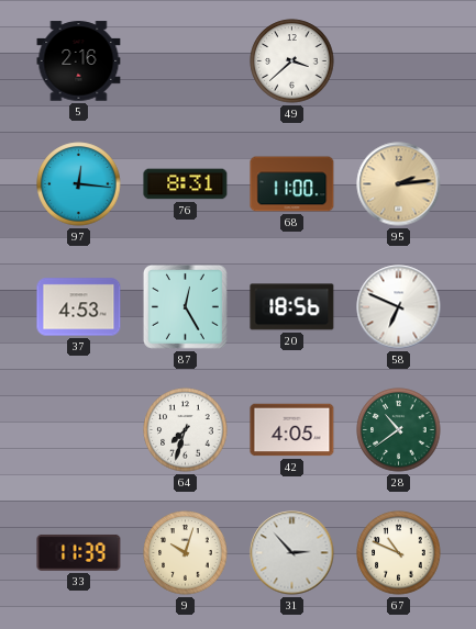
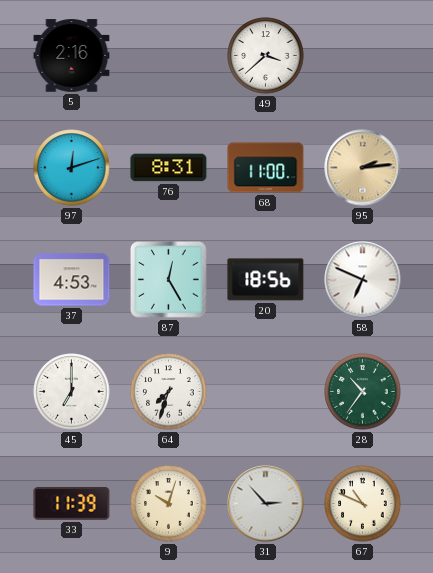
97: 12:16 -> 12:12 (72, 168)
45: none -> 7:00 (72, 392)
42: 4:05 -> none (292, 430)
28: 10:39 -> 10:36 (363, 392)
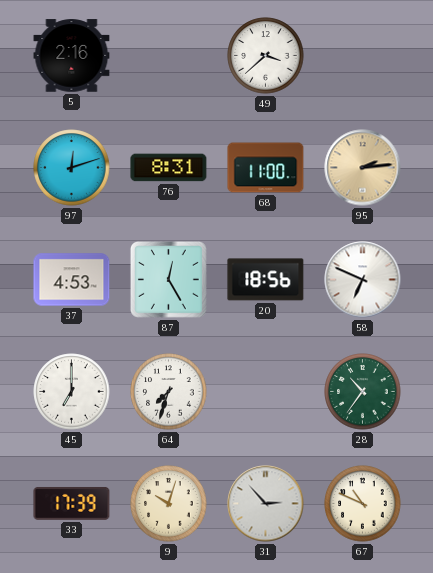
33: 11:39 -> 17:39 (72, 504)
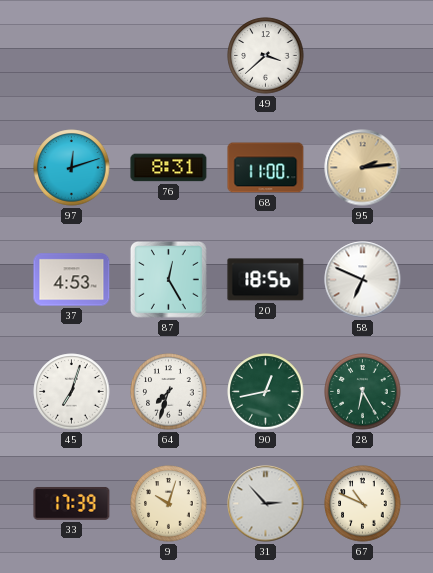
5: 2:16 -> none (72, 56)
45: 7:00 -> 7:03 (72, 392)
90: none -> 12:43 (266, 392)
28: 10:36 -> 6:25 (363, 392)
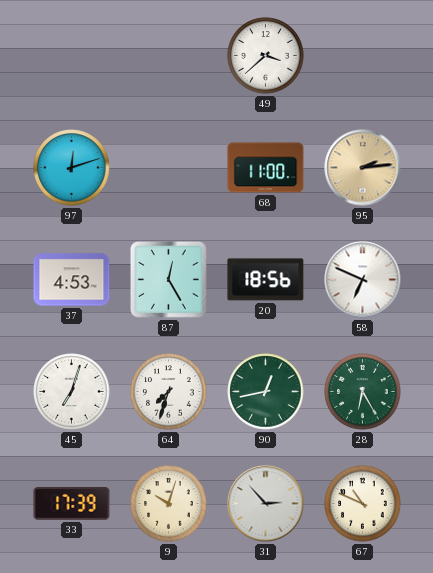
76: 8:31 -> none (169, 168)
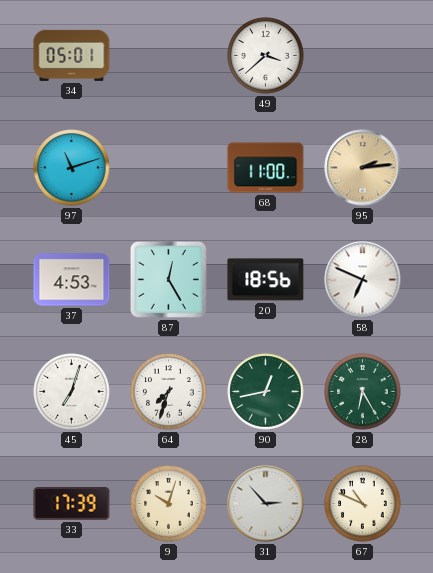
34: none -> 05:01 (72, 55)
97: 12:12 -> 11:12 (72, 168)
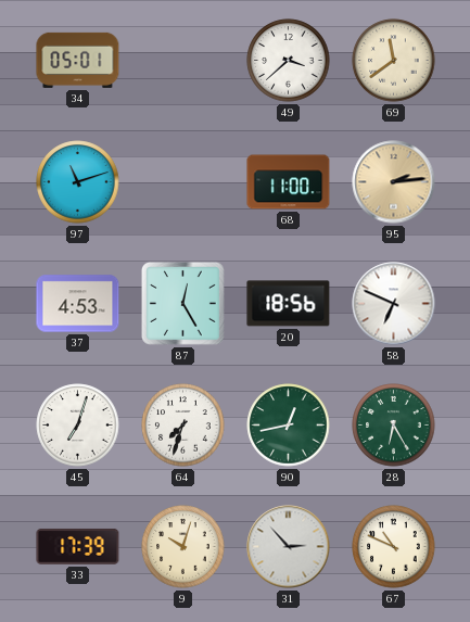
69: none -> 11:39 (394, 61)
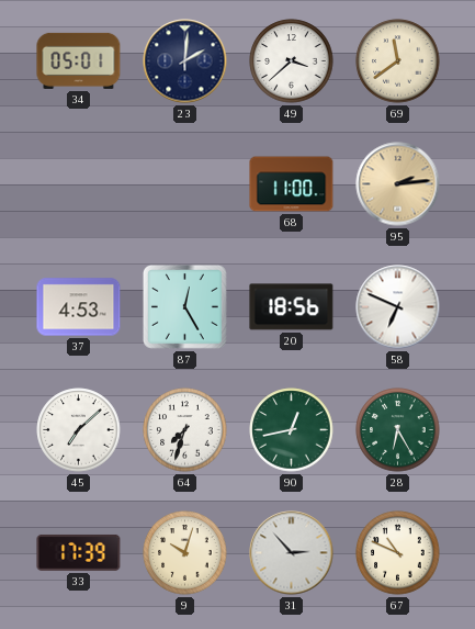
23: none -> 2:01 (185, 61)
97: 11:12 -> none (78, 182)
45: 7:03 -> 7:08 (79, 430)
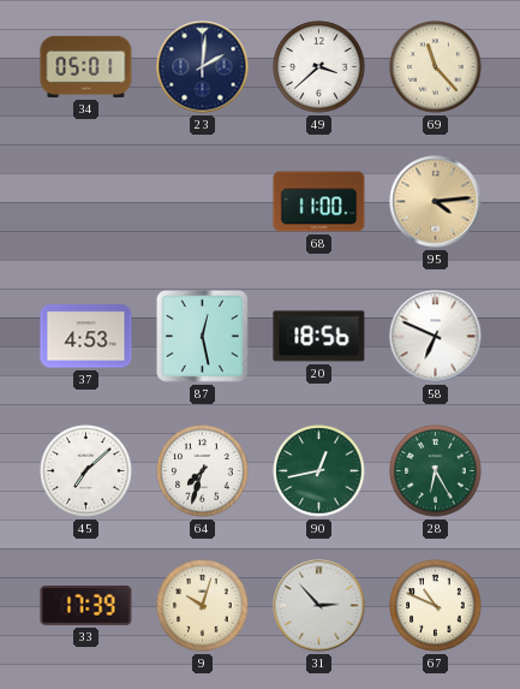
69: 11:39 -> 11:23 (436, 67)
95: 2:14 -> 4:14 (436, 202)
87: 12:25 -> 12:28 (202, 335)
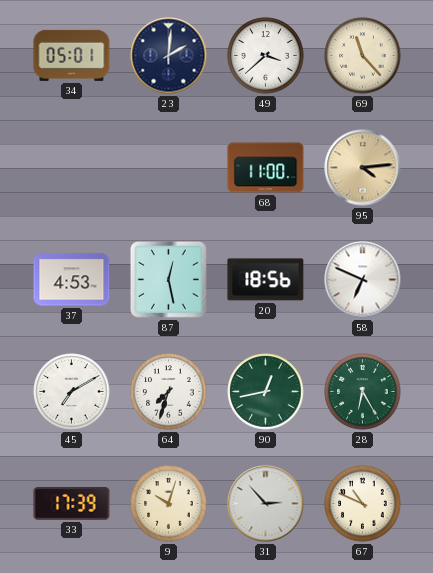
45: 7:08 -> 7:10 (72, 392)
